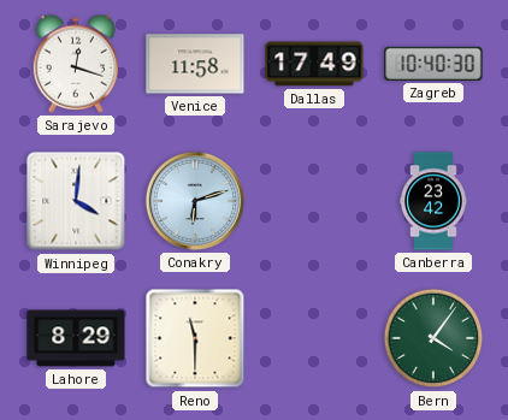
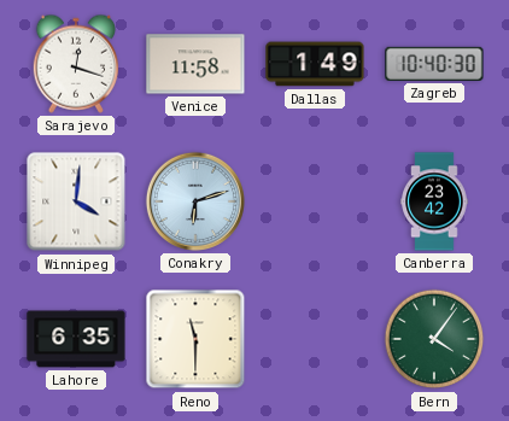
Dallas: 17:49 -> 1:49 (315, 64)
Lahore: 8:29 -> 6:35 (76, 339)
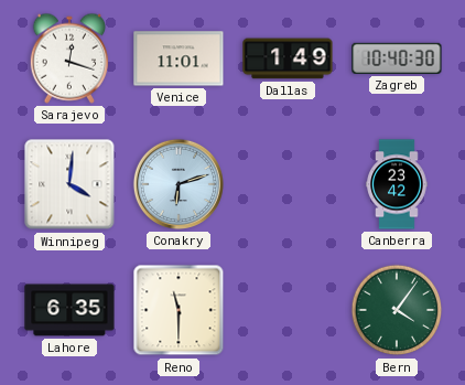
Venice: 11:58 -> 11:01 (179, 58)
